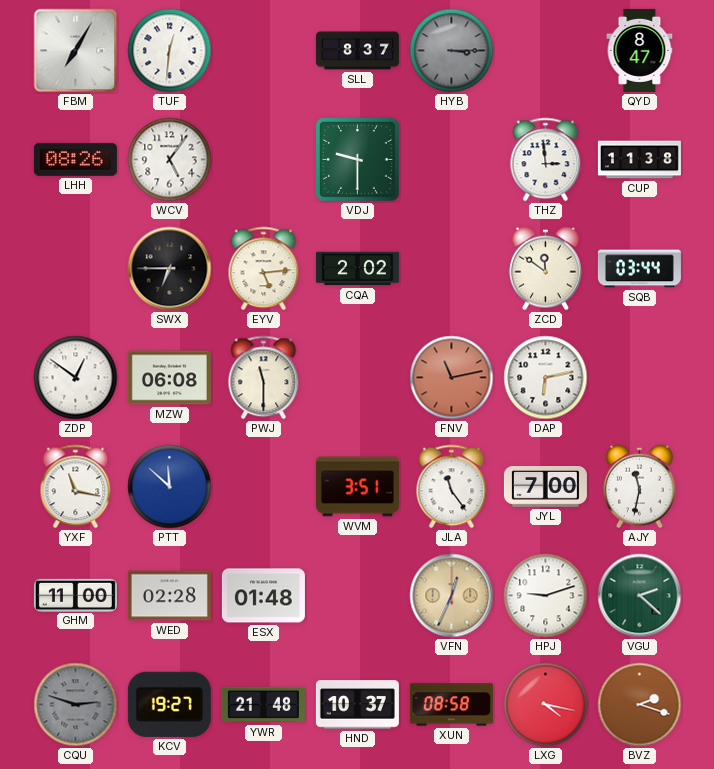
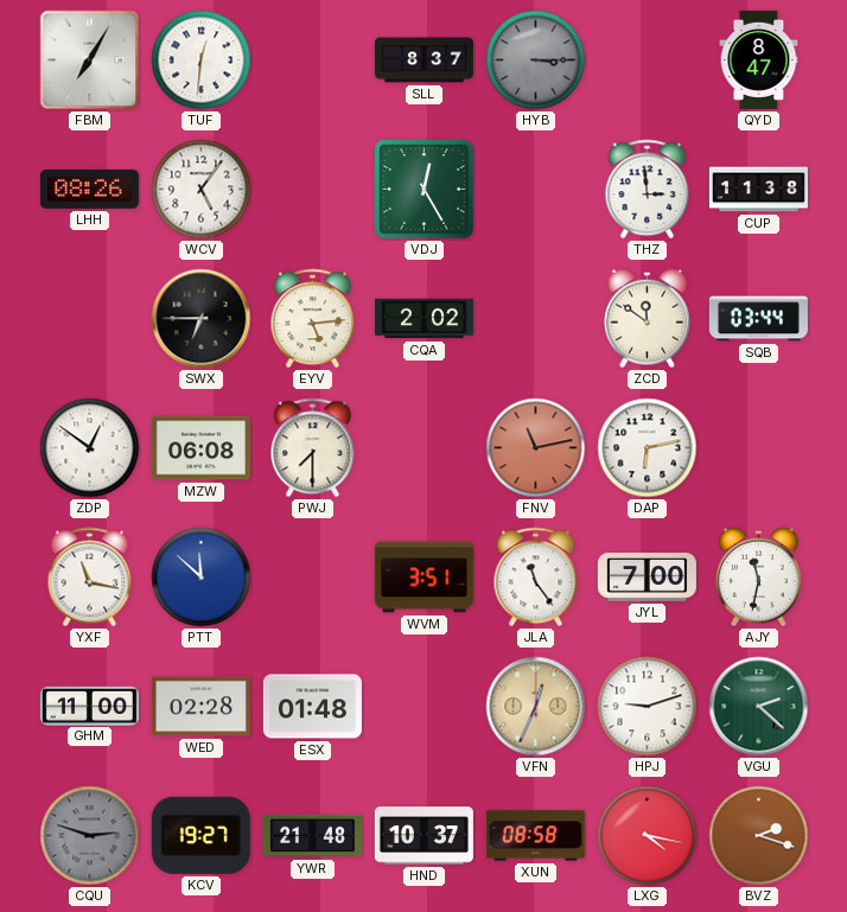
VDJ: 9:30 -> 12:25 (425, 190)
PWJ: 11:30 -> 7:30 (313, 448)
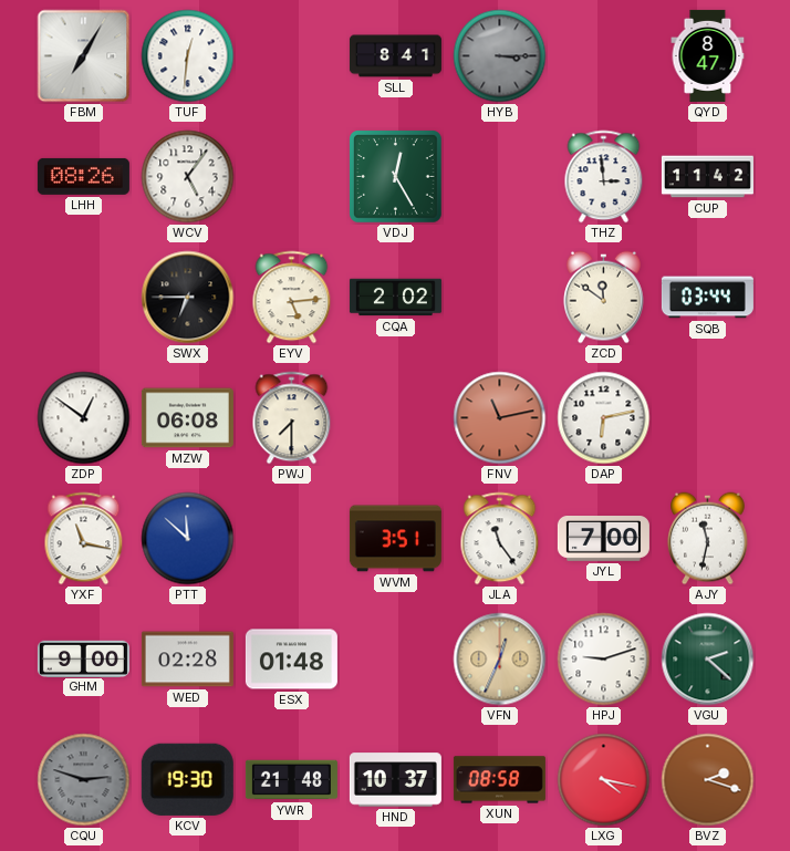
SLL: 8:37 -> 8:41 (395, 56)
CUP: 11:38 -> 11:42 (707, 177)
GHM: 11:00 -> 9:00 (83, 658)
KCV: 19:27 -> 19:30 (187, 779)
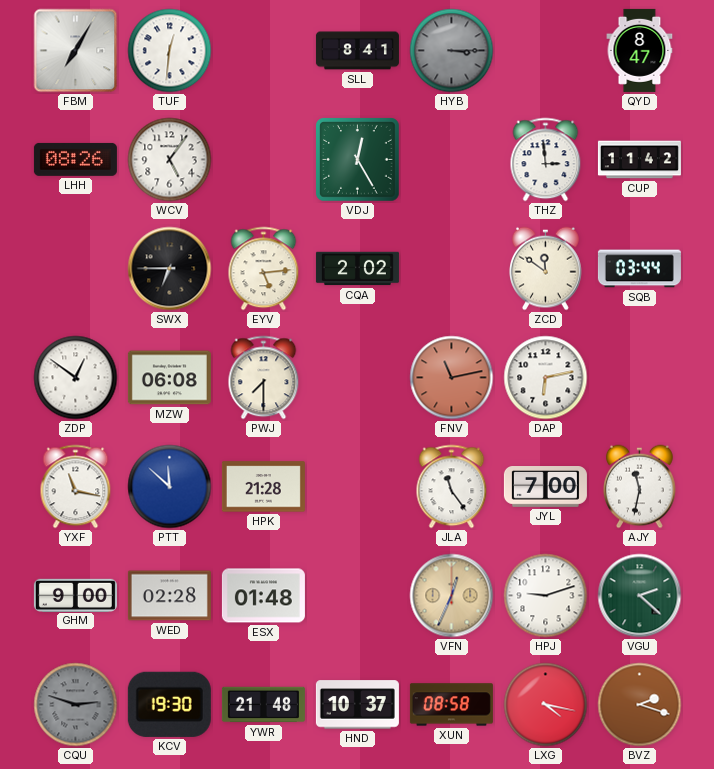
HPK: none -> 21:28 (263, 487)
WVM: 3:51 -> none (395, 539)
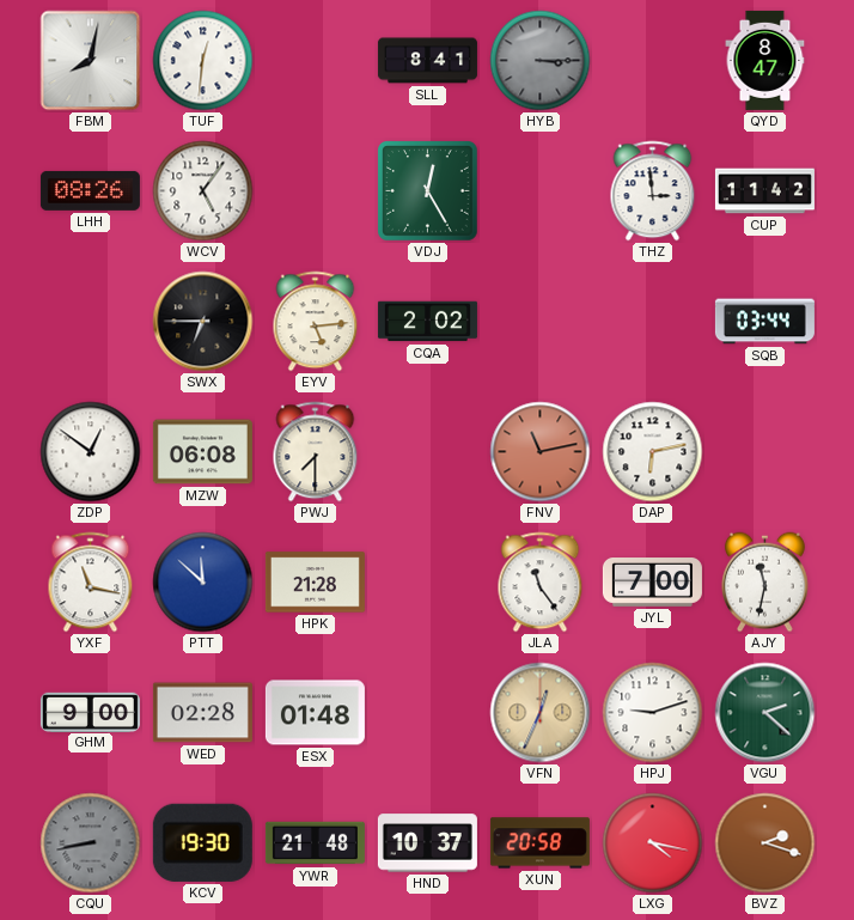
FBM: 7:05 -> 8:02 (91, 61)
ZCD: 11:51 -> none (546, 269)
CQU: 2:48 -> 8:43 (91, 843)
XUN: 08:58 -> 20:58 (539, 843)
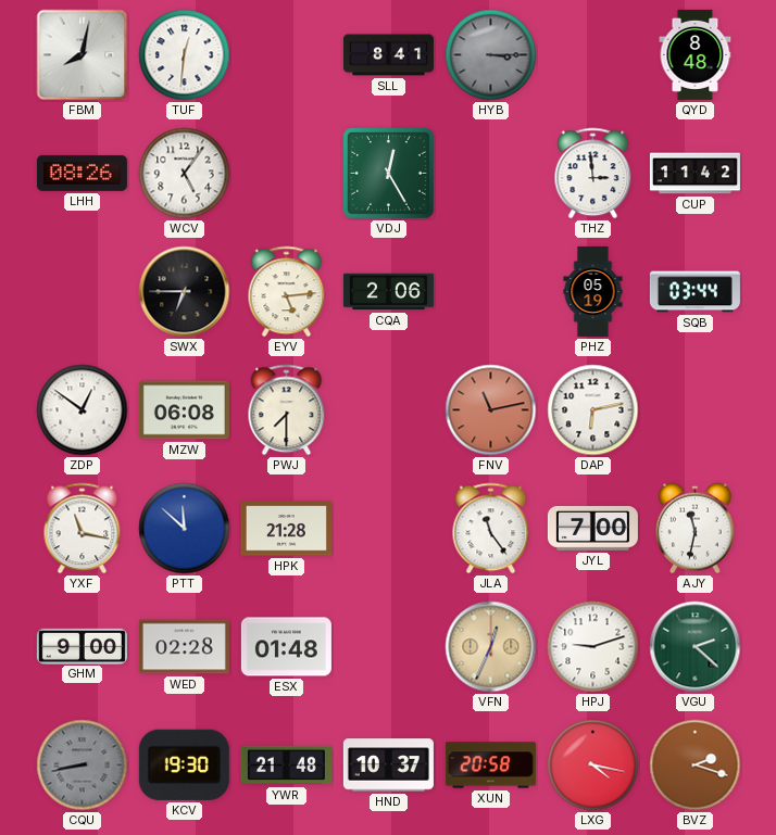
QYD: 8:47 -> 8:48 (696, 54)
CQA: 2:02 -> 2:06 (388, 292)
PHZ: none -> 05:19 (593, 291)
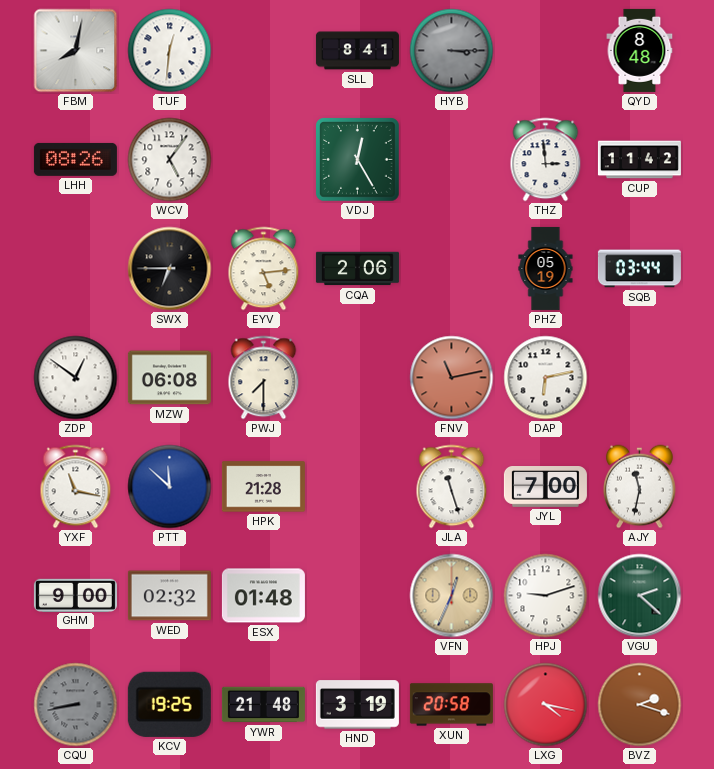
JLA: 11:24 -> 11:27 (452, 487)
WED: 02:28 -> 02:32 (169, 596)
KCV: 19:30 -> 19:25 (169, 704)
HND: 10:37 -> 3:19 (357, 705)
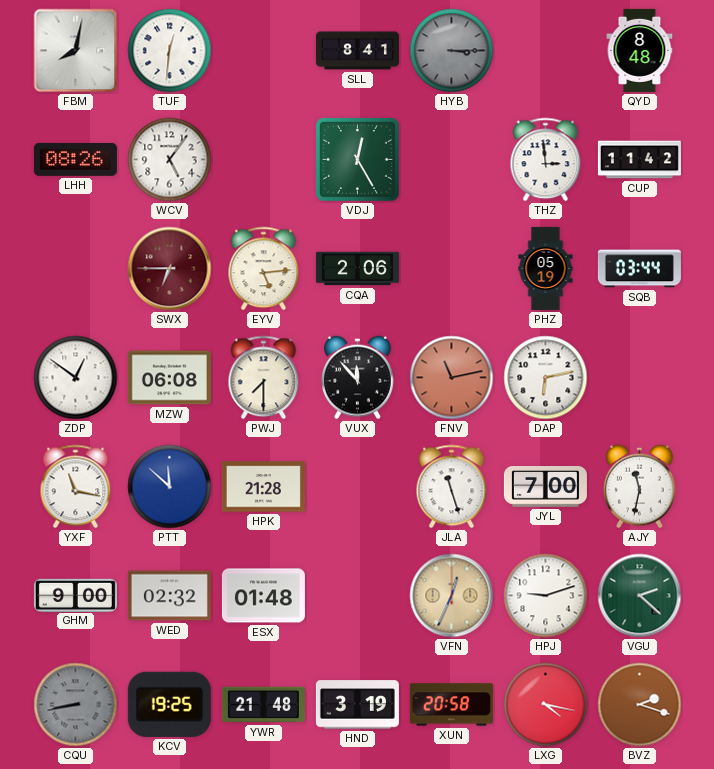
SWX dial: black -> burgundy (170, 269)
VUX: none -> 11:53 (358, 378)
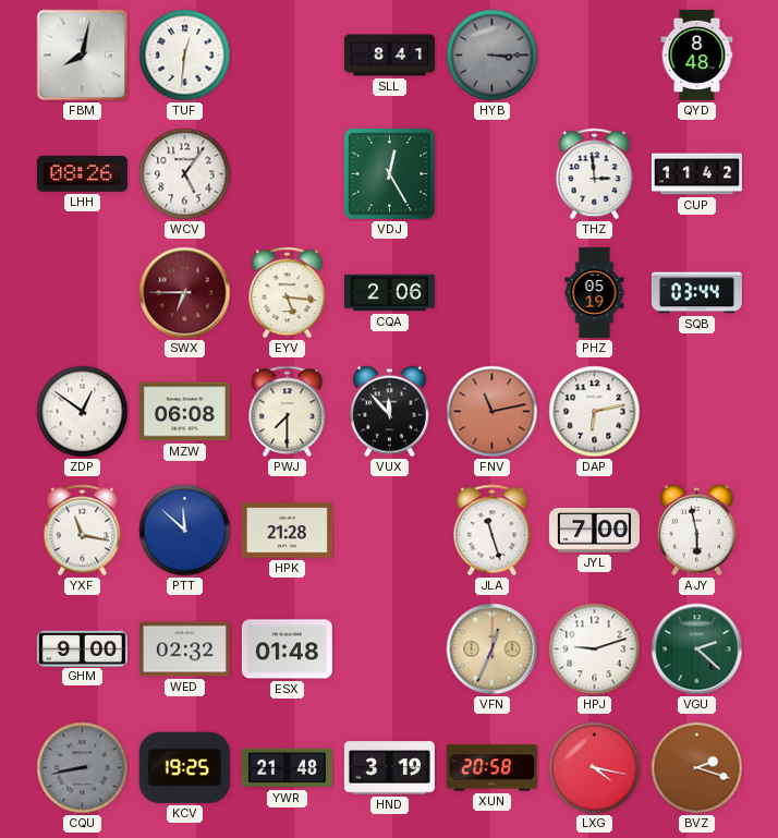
EYV: 5:14 -> 5:16 (288, 293)
AJY: 11:32 -> 5:58 (697, 531)
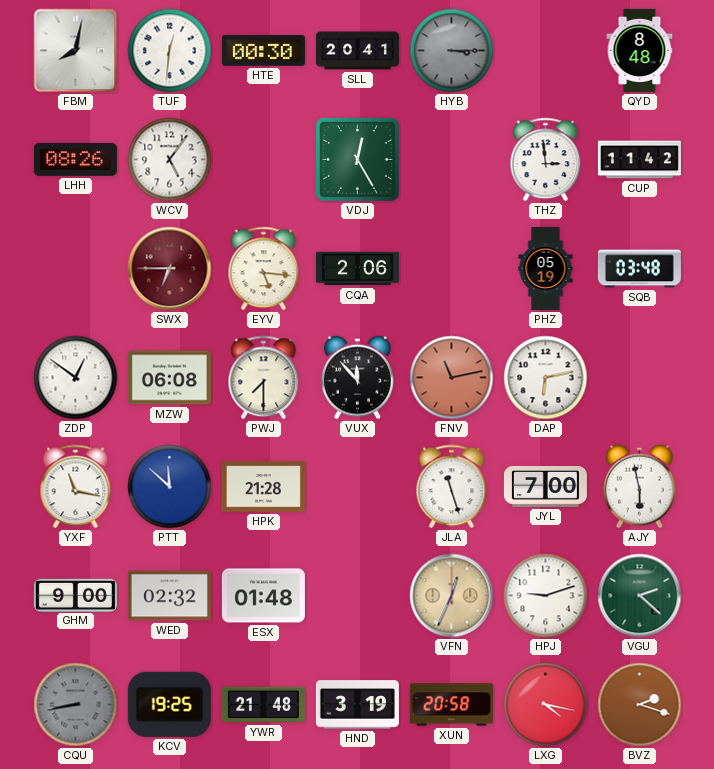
HTE: none -> 00:30 (263, 51)
SLL: 8:41 -> 20:41 (357, 51)
SQB: 03:44 -> 03:48 (639, 269)
